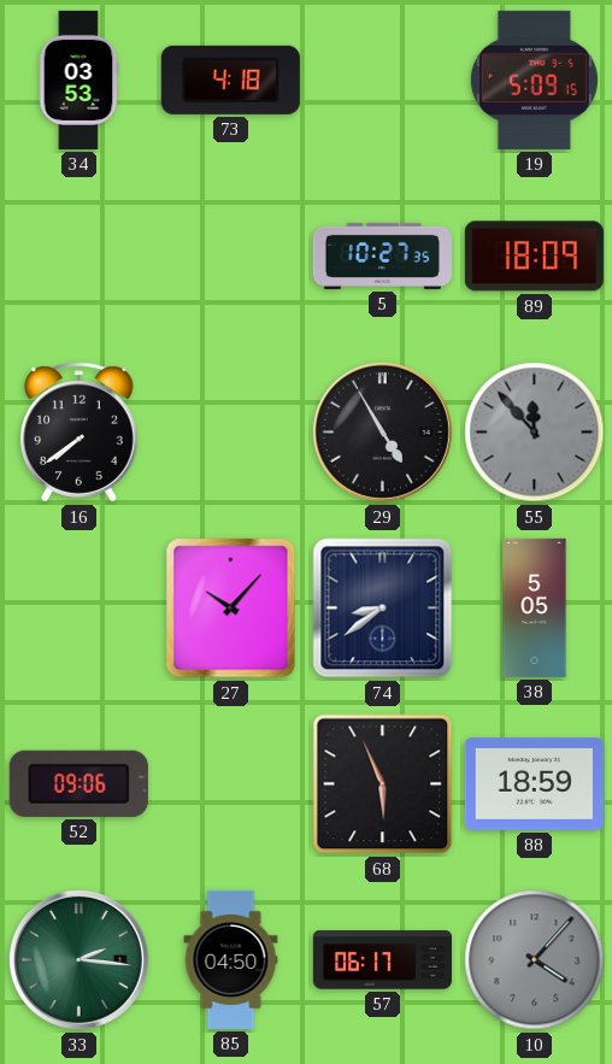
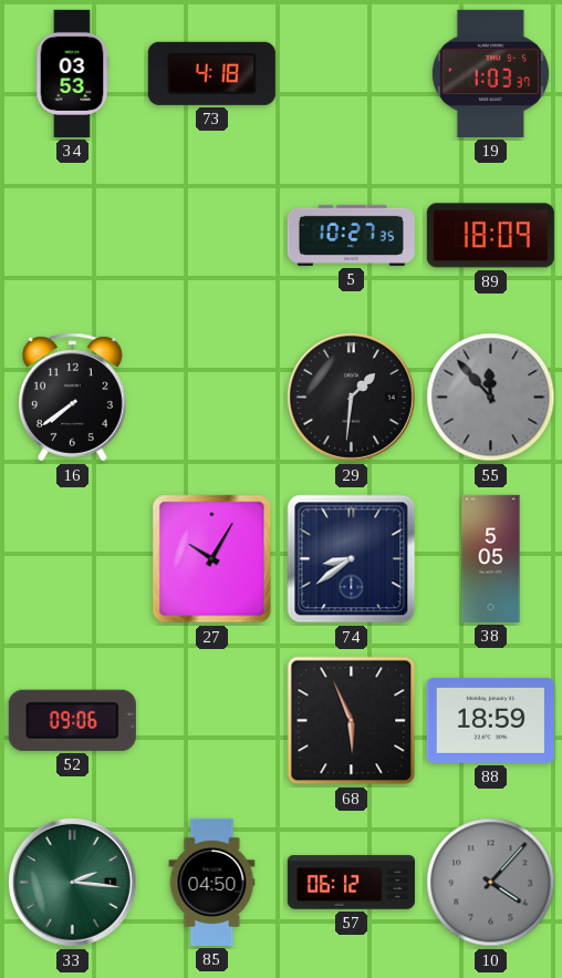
19: 5:09 -> 1:03 (490, 73)
29: 4:55 -> 1:31 (351, 397)
27: 10:07 -> 10:05 (212, 559)
57: 06:17 -> 06:12 (351, 883)
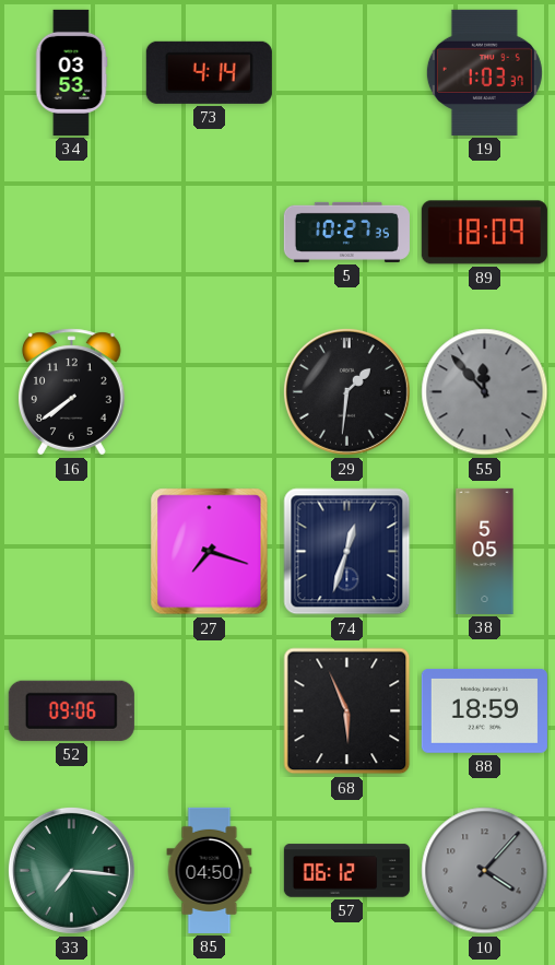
73: 4:18 -> 4:14 (209, 72)
27: 10:05 -> 7:18 (210, 552)
74: 8:39 -> 12:33 (347, 552)
33: 2:16 -> 7:16 (71, 870)
